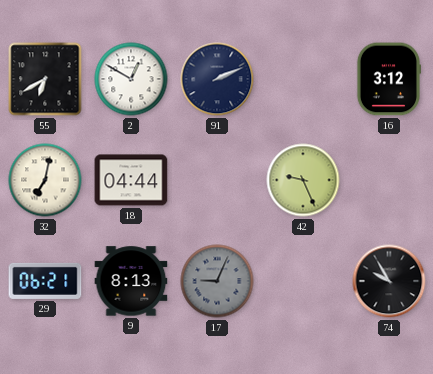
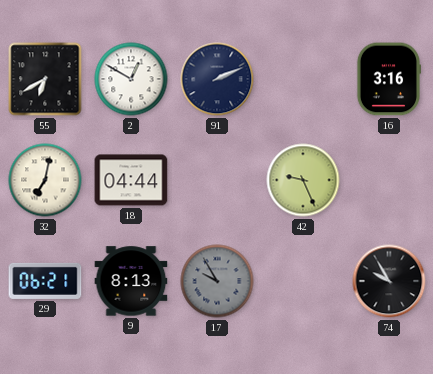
16: 3:12 -> 3:16 (388, 79)
17: 9:04 -> 9:55 (217, 281)
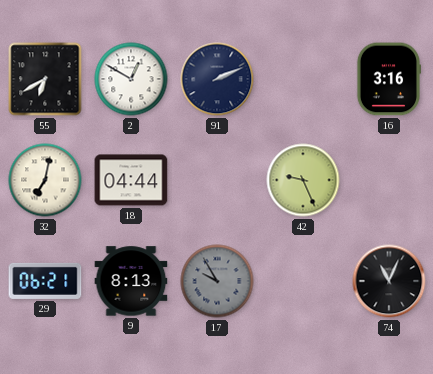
74: 9:55 -> 11:04 (389, 281)
